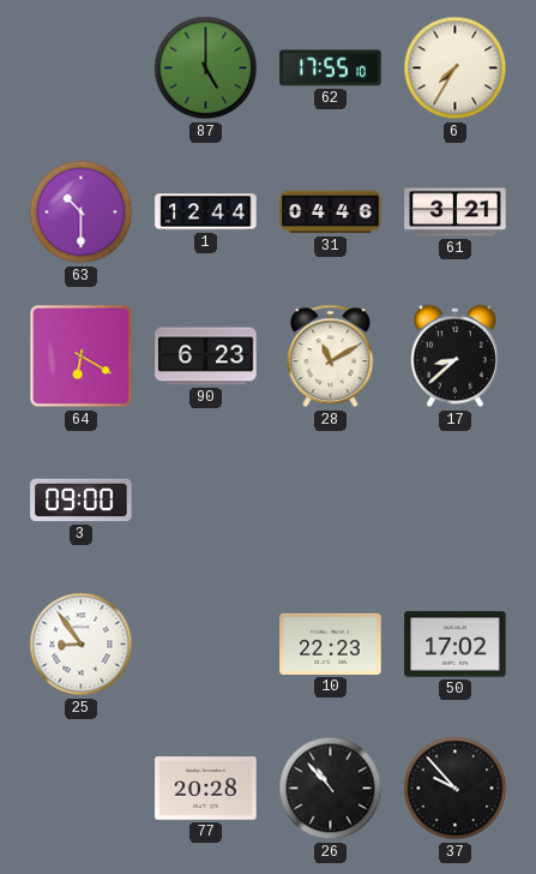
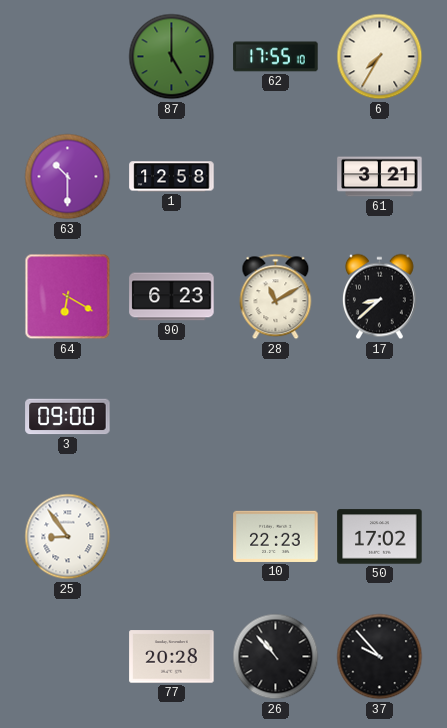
1: 12:44 -> 12:58 (172, 177)
31: 04:46 -> none (331, 212)
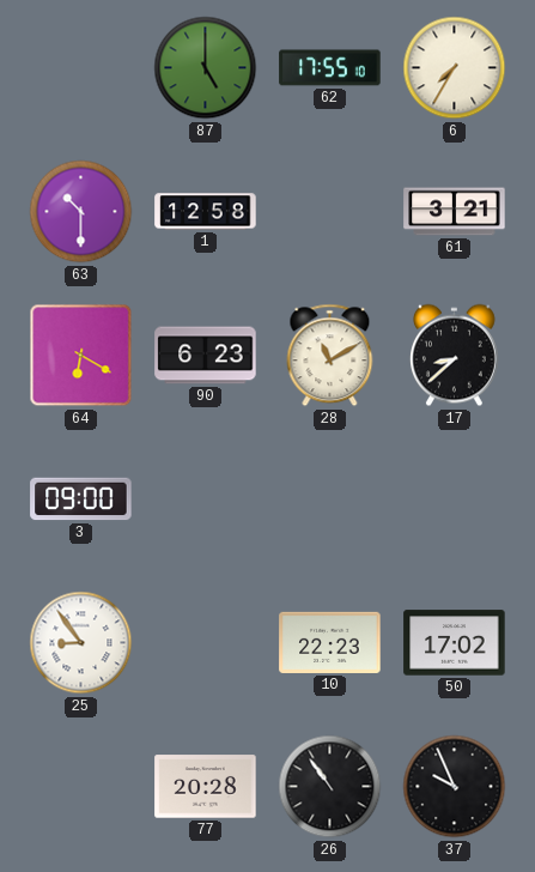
26: 10:53 -> 10:54 (330, 787)
37: 9:53 -> 9:56 (455, 787)
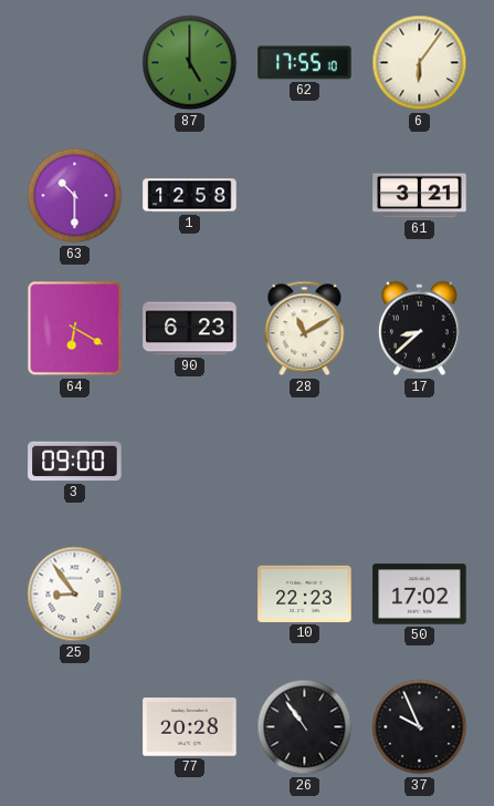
6: 7:35 -> 6:06 (420, 63)
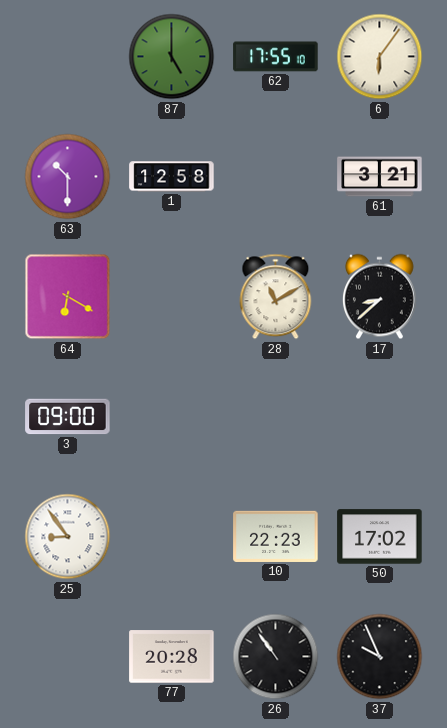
90: 6:23 -> none (190, 329)
